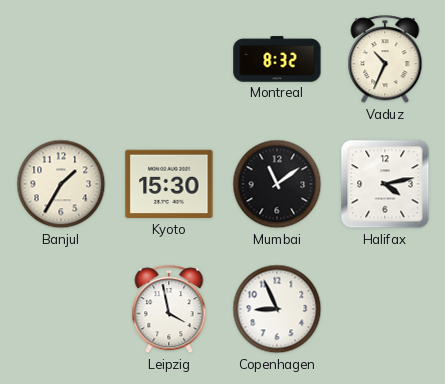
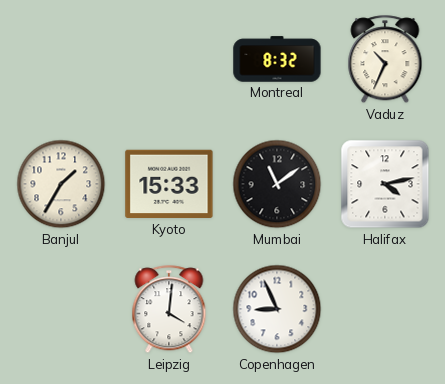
Kyoto: 15:30 -> 15:33 (169, 184)
Leipzig: 3:58 -> 4:01 (169, 310)
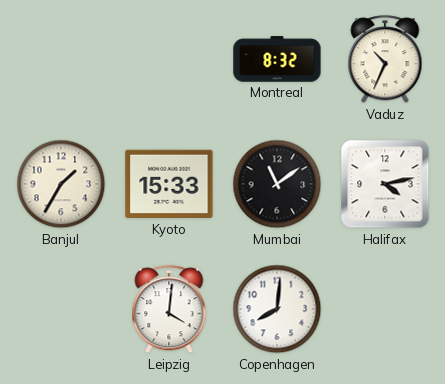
Copenhagen: 8:56 -> 8:01 (277, 309)
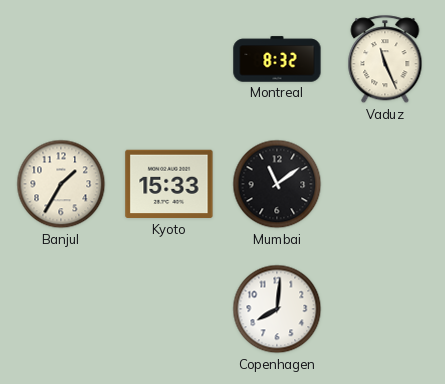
Vaduz: 10:34 -> 11:26 (385, 60)
Halifax: 4:13 -> none (385, 184)
Leipzig: 4:01 -> none (169, 310)
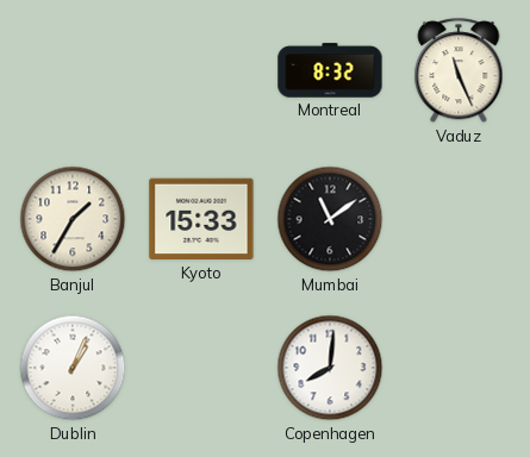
Dublin: none -> 1:04 (73, 368)
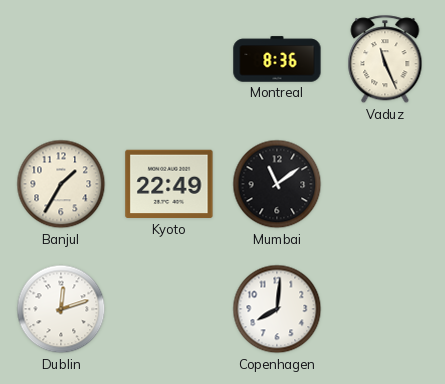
Montreal: 8:32 -> 8:36 (277, 59)
Kyoto: 15:33 -> 22:49 (169, 184)
Dublin: 1:04 -> 12:12 (61, 309)
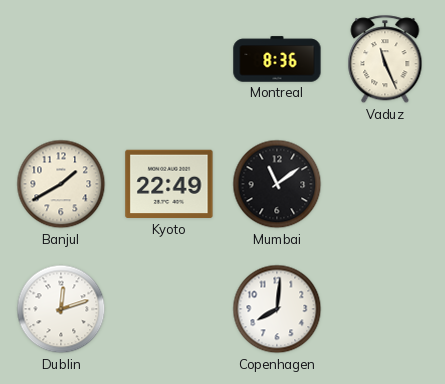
Banjul: 1:35 -> 1:40 (61, 184)
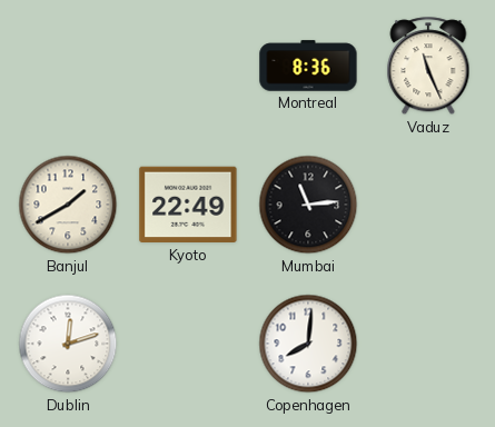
Mumbai: 11:09 -> 11:14 (308, 205)
